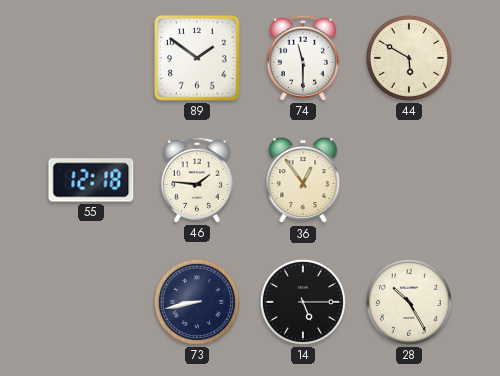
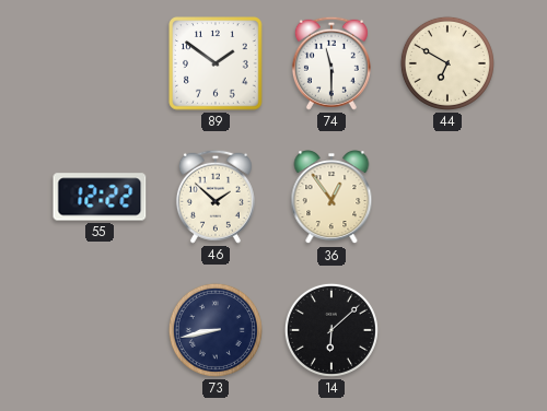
44: 5:50 -> 6:50 (447, 63)
55: 12:18 -> 12:22 (100, 197)
46: 1:46 -> 1:52 (216, 197)
14: 5:15 -> 6:08 (331, 330)
28: 10:25 -> none (409, 302)
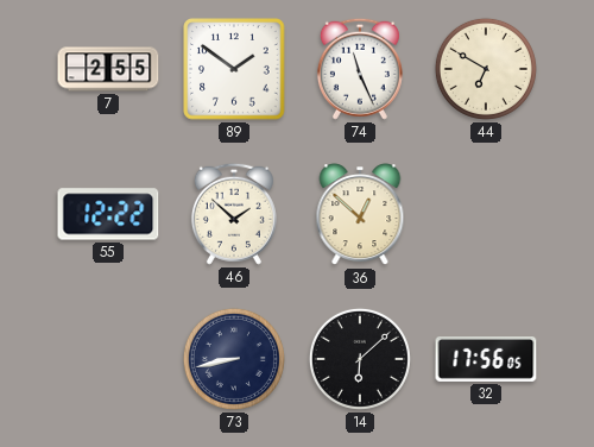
7: none -> 2:55 (108, 69)
74: 11:30 -> 11:26 (360, 69)
36: 12:54 -> 12:52 (360, 215)
32: none -> 17:56 (486, 360)
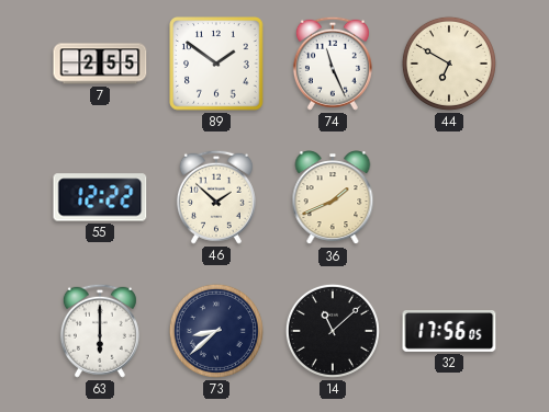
36: 12:52 -> 1:41 (333, 198)
63: none -> 6:00 (100, 331)
73: 8:43 -> 8:38 (216, 331)
14: 6:08 -> 11:08 (333, 331)
